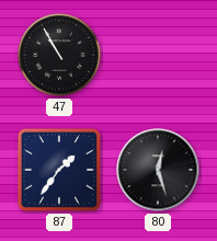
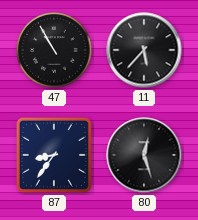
11: none -> 5:37 (144, 50)
87: 1:36 -> 8:36 (54, 155)
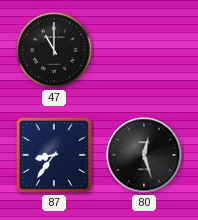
47: 10:55 -> 11:00 (54, 50)
11: 5:37 -> none (144, 50)
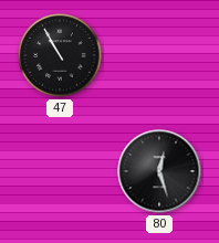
47: 11:00 -> 10:55 (60, 55)
87: 8:36 -> none (54, 155)
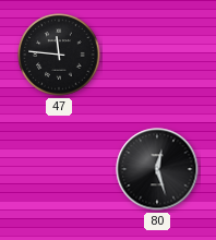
47: 10:55 -> 11:46 (59, 55)
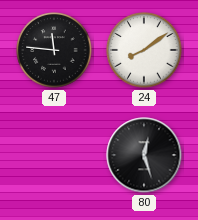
24: none -> 8:09 (144, 50)
